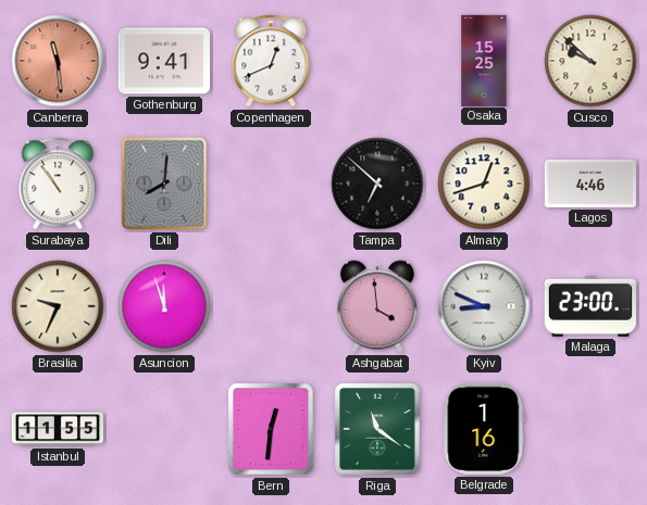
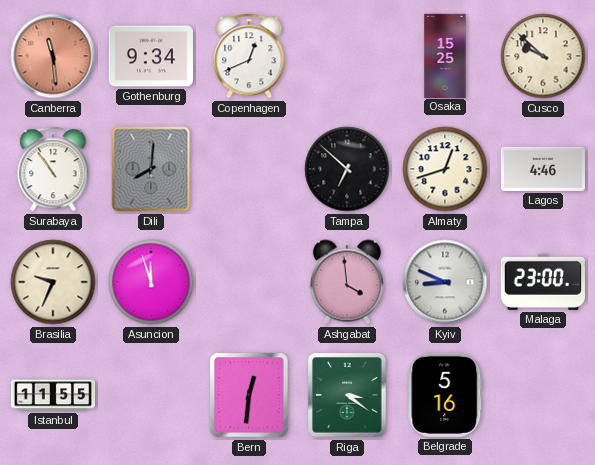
Gothenburg: 9:41 -> 9:34 (151, 56)
Riga: 11:21 -> 3:21 (347, 395)
Belgrade: 1:16 -> 5:16 (445, 395)
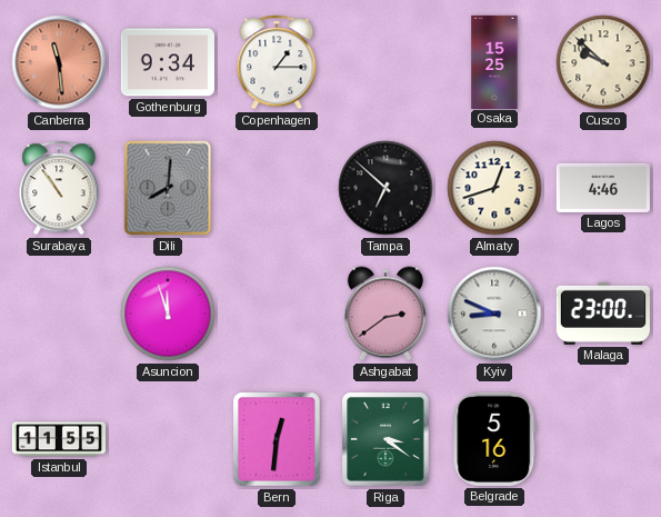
Copenhagen: 12:41 -> 1:15 (277, 62)
Brasilia: 9:34 -> none (53, 282)
Ashgabat: 3:59 -> 2:39 (385, 314)
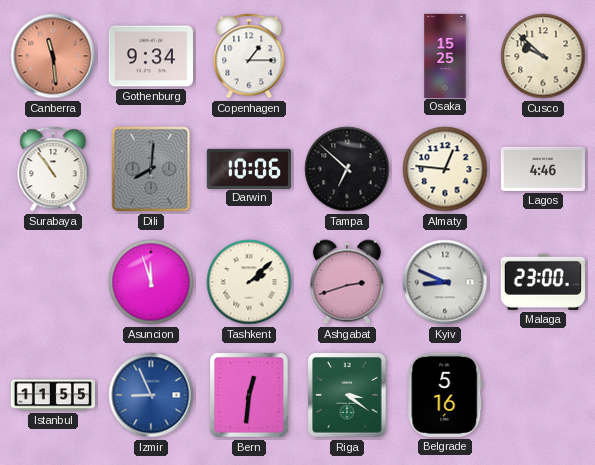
Darwin: none -> 10:06 (249, 168)
Almaty: 12:42 -> 12:46 (445, 169)
Tashkent: none -> 2:08 (249, 282)
Ashgabat: 2:39 -> 2:42 (347, 282)
Izmir: none -> 8:56 (151, 395)
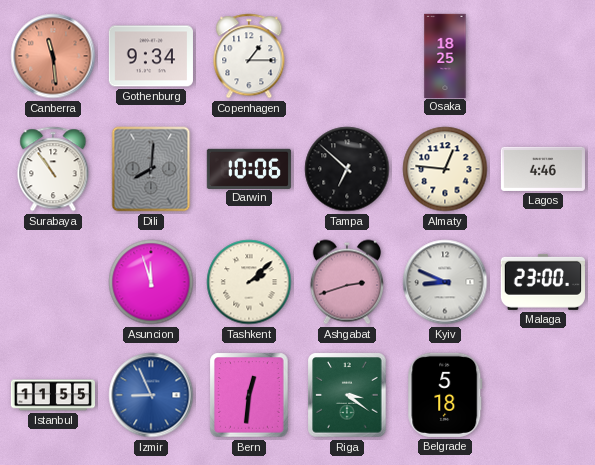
Osaka: 15:25 -> 18:25 (445, 55)
Cusco: 9:52 -> none (543, 56)
Belgrade: 5:16 -> 5:18 (445, 395)
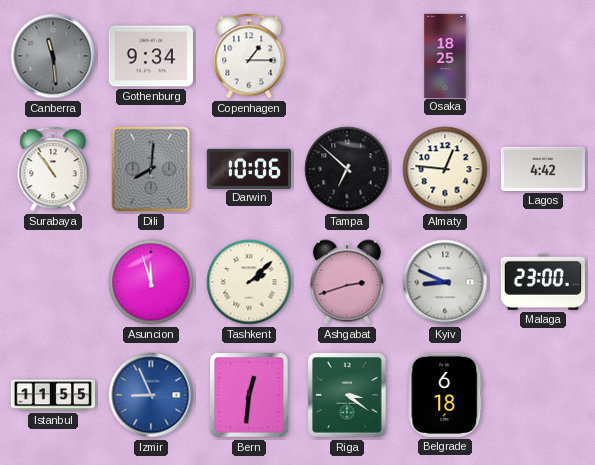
Canberra dial: salmon -> grey (53, 56)
Lagos: 4:46 -> 4:42 (543, 169)
Belgrade: 5:18 -> 6:18 (445, 395)
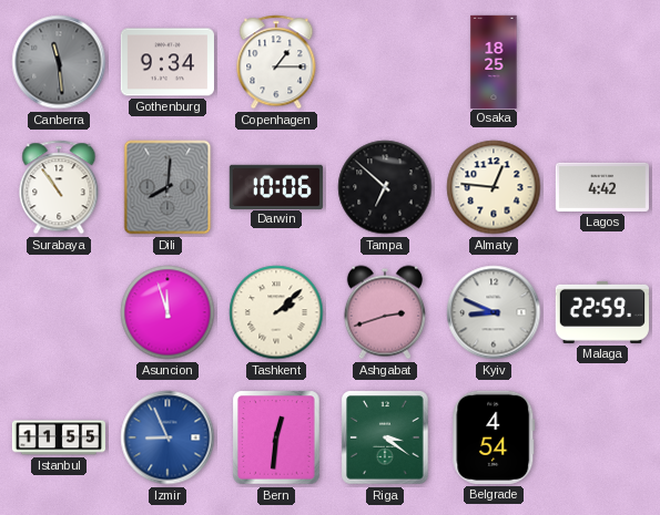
Malaga: 23:00 -> 22:59 (602, 312)
Belgrade: 6:18 -> 4:54 (494, 437)
